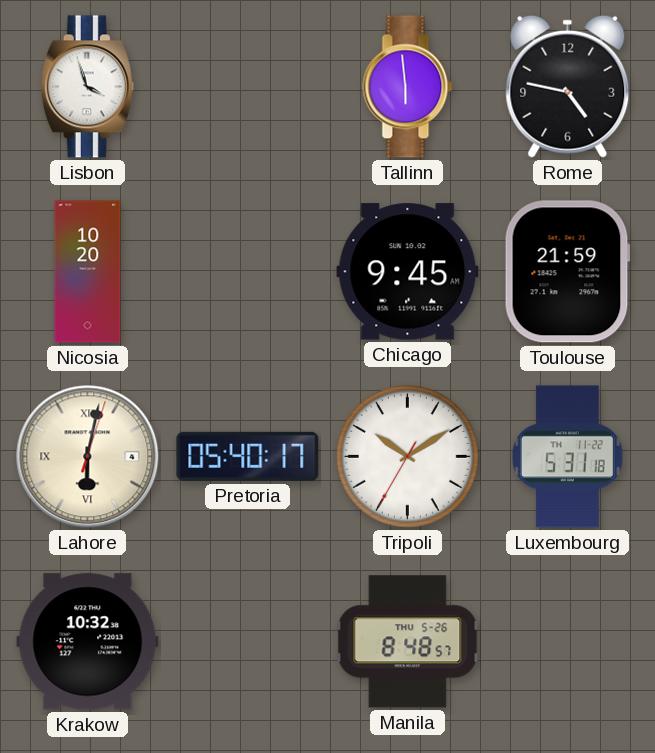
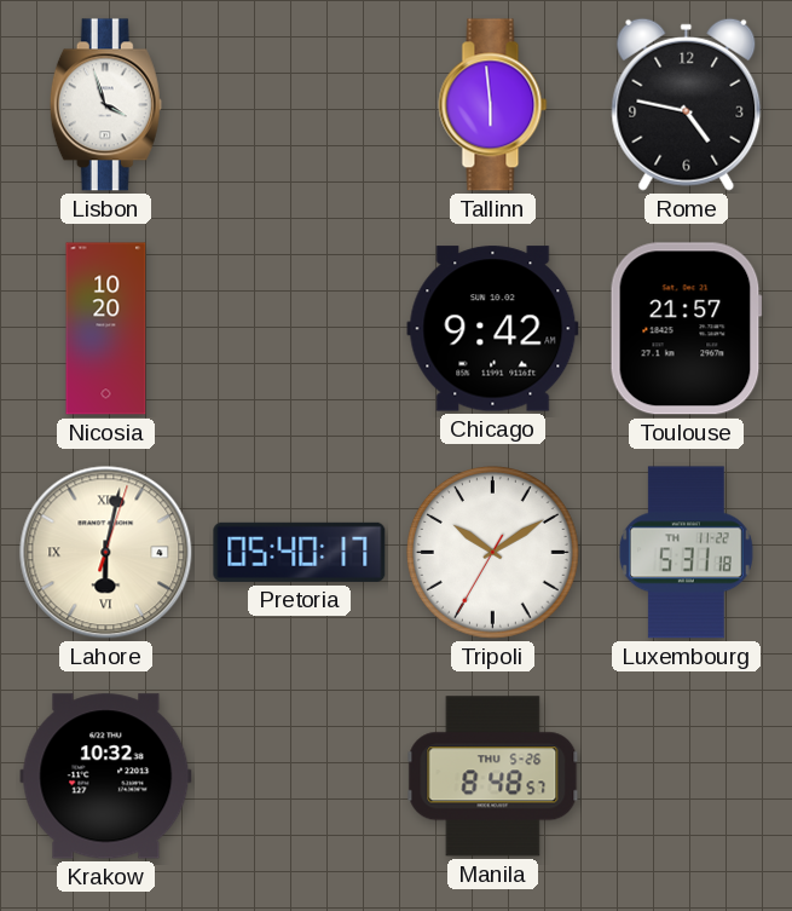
Chicago: 9:45 -> 9:42 (493, 329)
Toulouse: 21:59 -> 21:57 (686, 329)
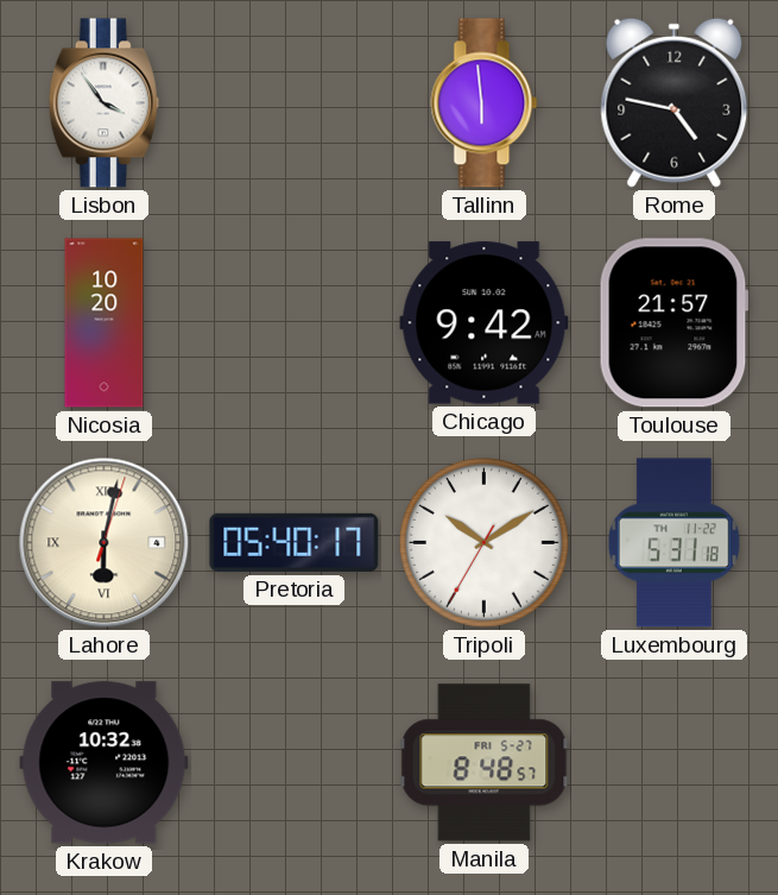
Lisbon: 3:57 -> 3:54 (103, 103)
Manila date: THU 5-26 -> FRI 5-27 (485, 763)
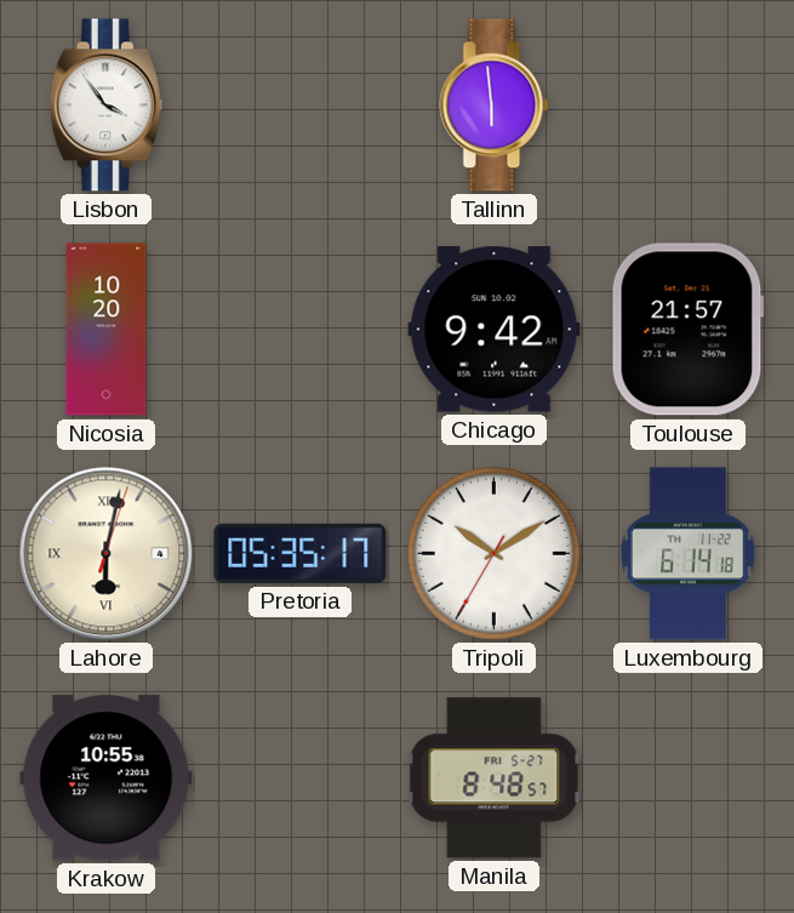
Rome: 4:47 -> none (675, 102)
Pretoria: 05:40 -> 05:35 (301, 553)
Luxembourg: 5:31 -> 6:14 (687, 554)
Krakow: 10:32 -> 10:55 (107, 778)
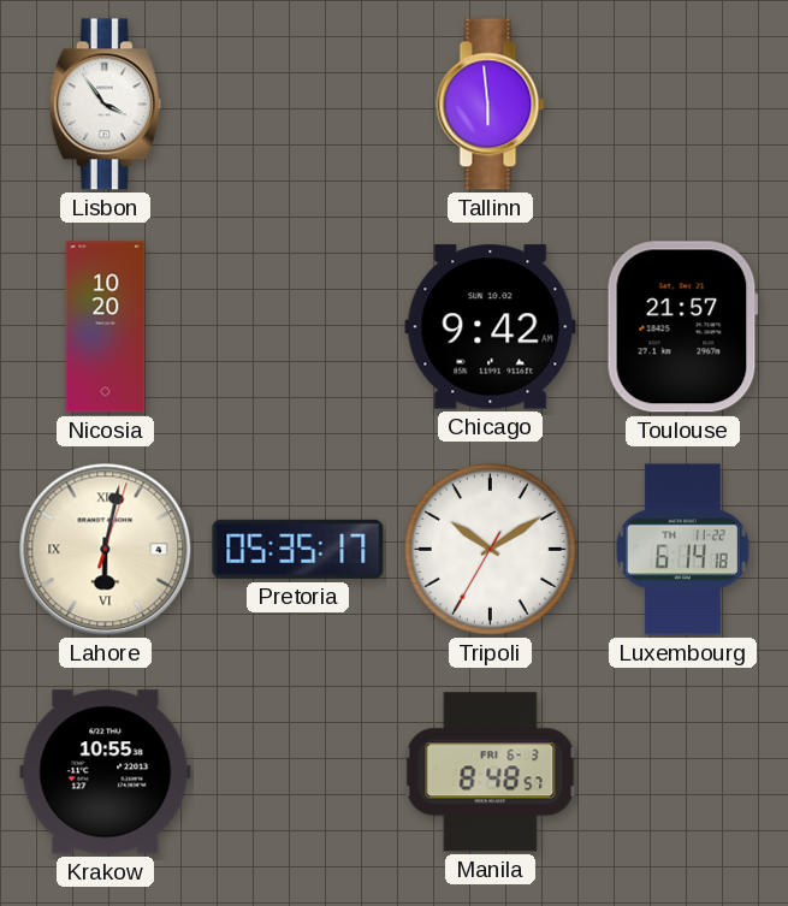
Manila date: FRI 5-27 -> FRI 6-3 (491, 772)
